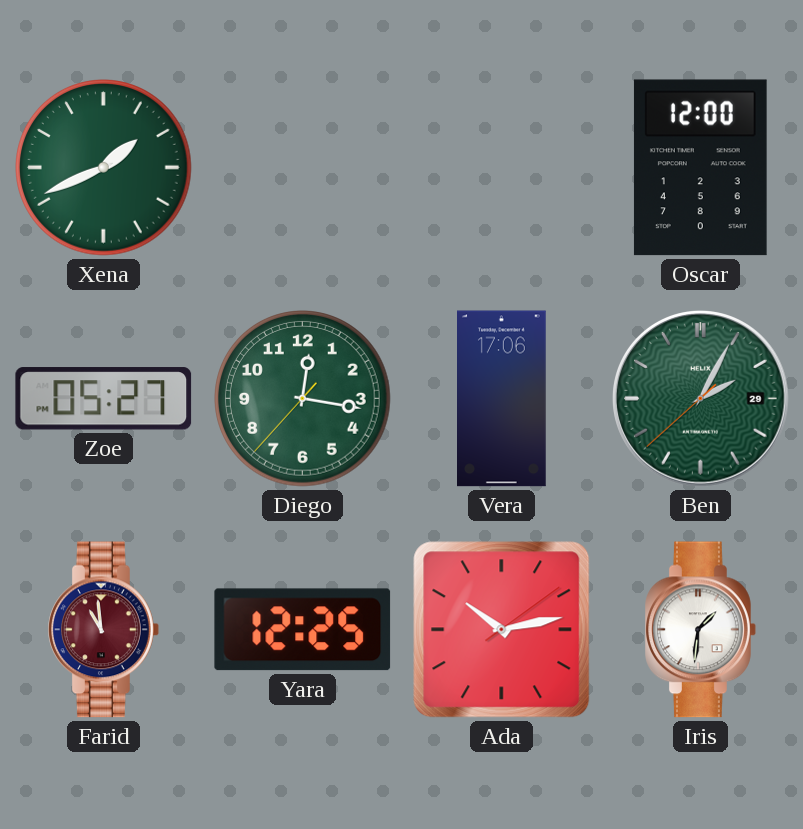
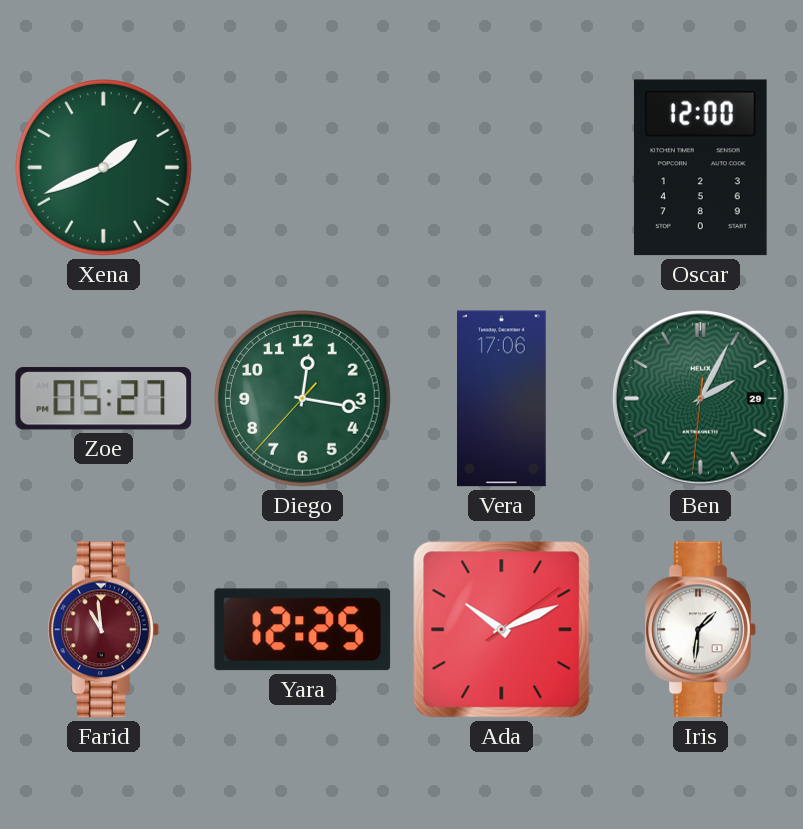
Ben: 2:04:38 -> 2:04:31 (701, 399)
Ada: 10:13 -> 10:11 (502, 630)
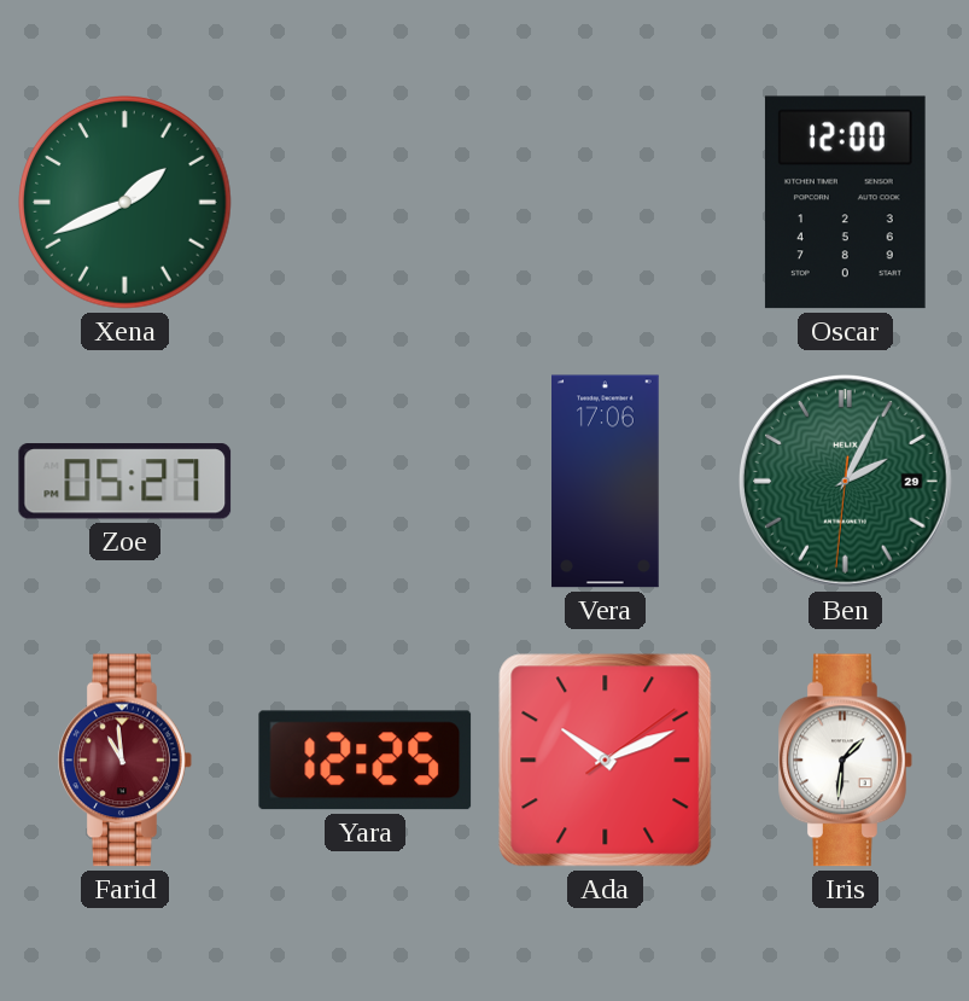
Diego: 12:16 -> none (303, 399)
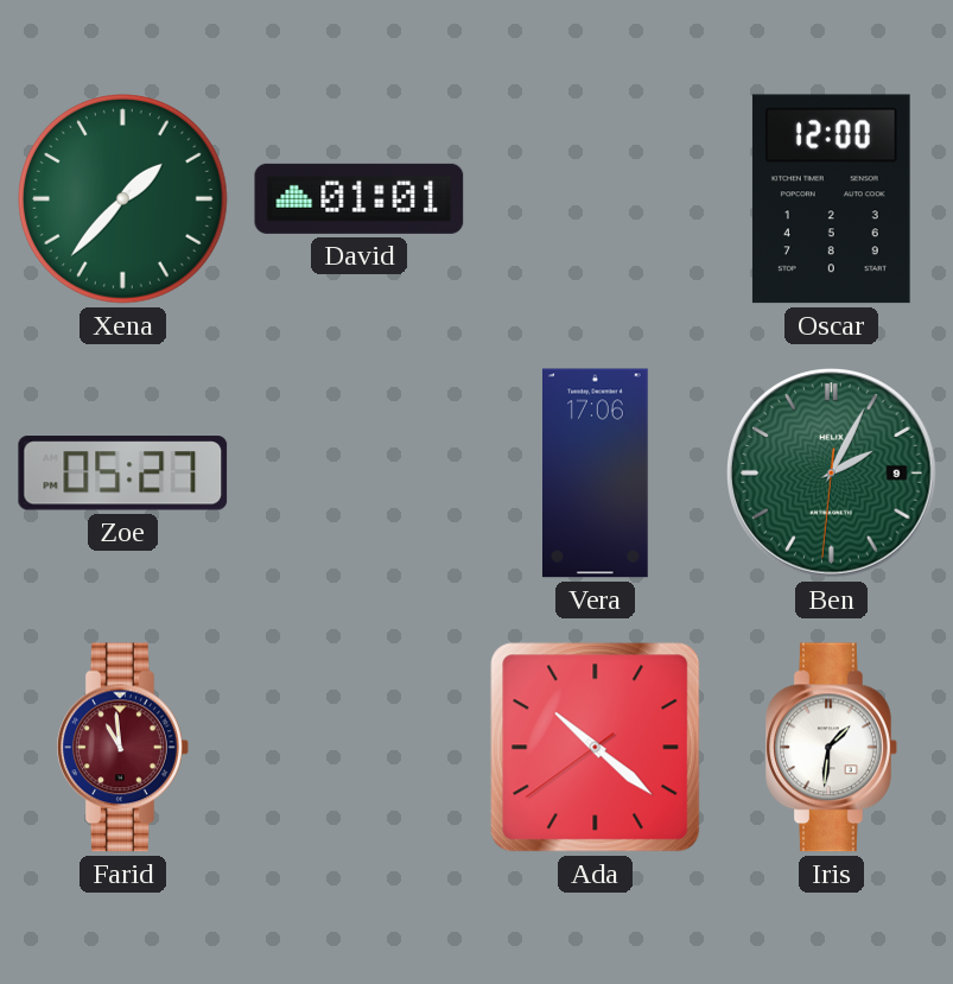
Xena: 1:41 -> 1:37 (123, 199)
David: none -> 01:01 (360, 198)
Ben date: 29 -> 9 (832, 474)
Yara: 12:25 -> none (366, 761)
Ada: 10:11 -> 10:21 (596, 748)
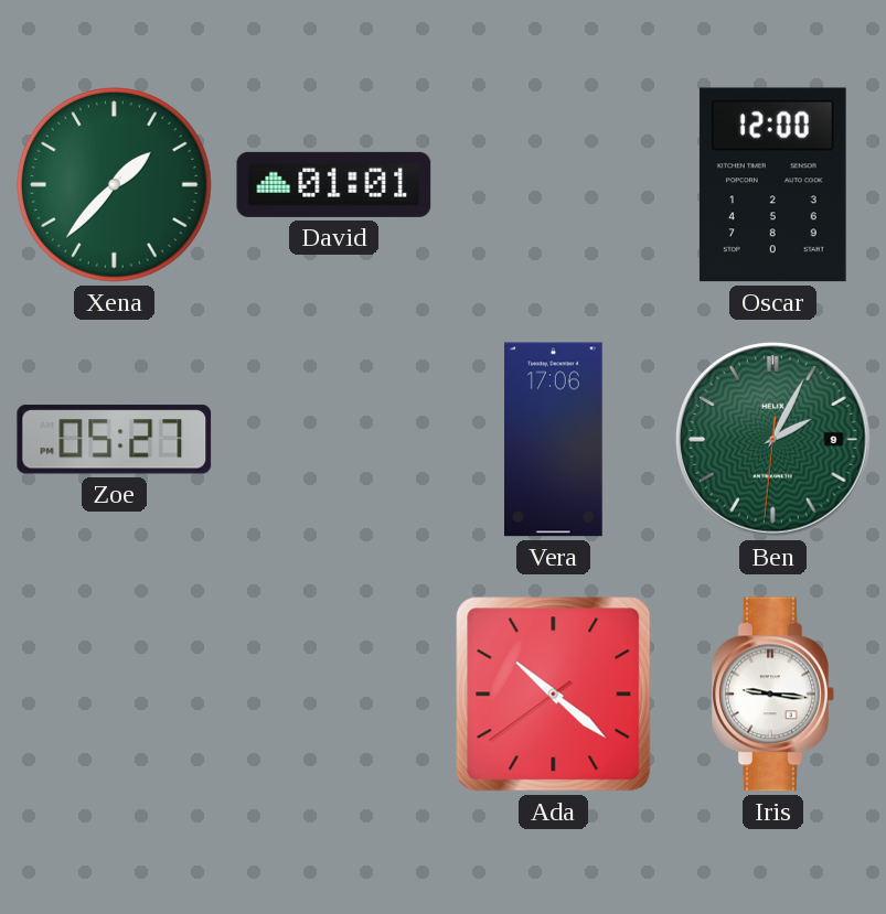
Farid: 10:59 -> none (123, 748)
Iris: 1:31 -> 9:16 (773, 695)
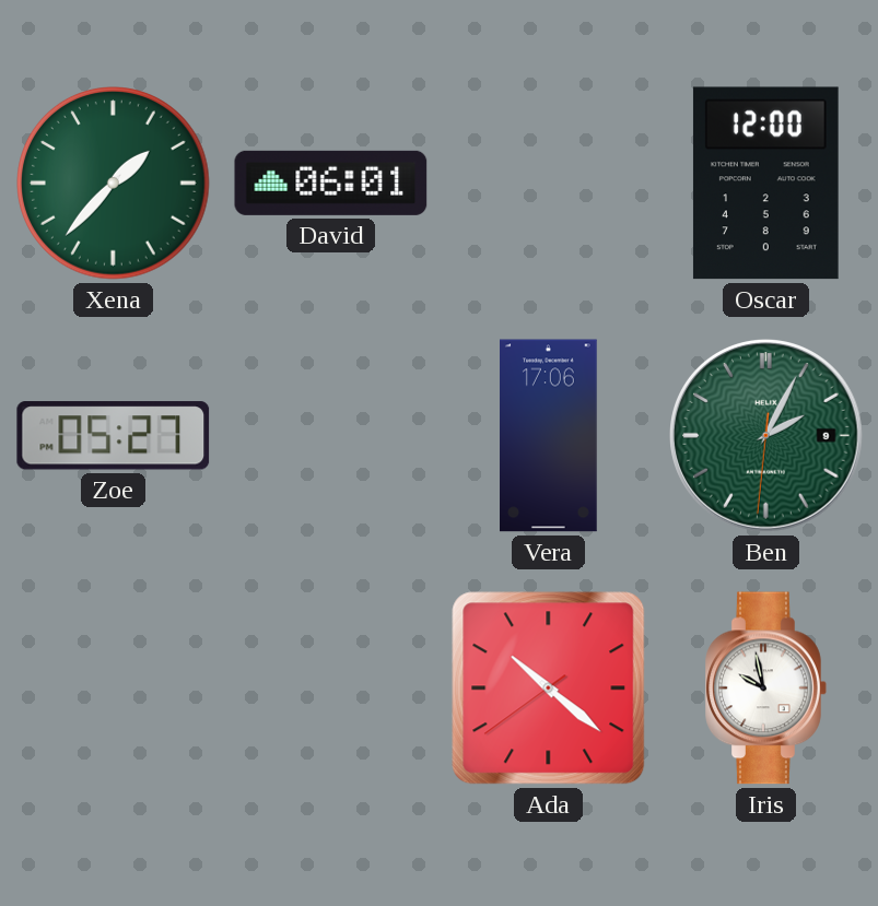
David: 01:01 -> 06:01 (331, 183)
Iris: 9:16 -> 9:58 (766, 689)
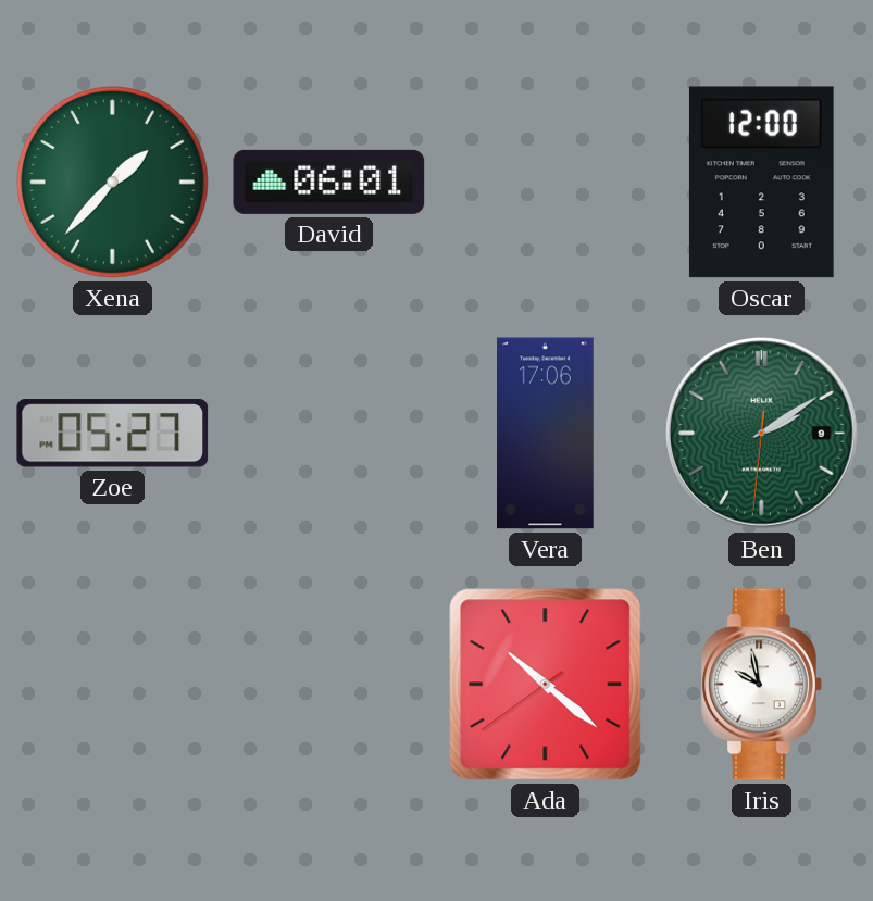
Ben: 2:04 -> 2:09 (762, 434)
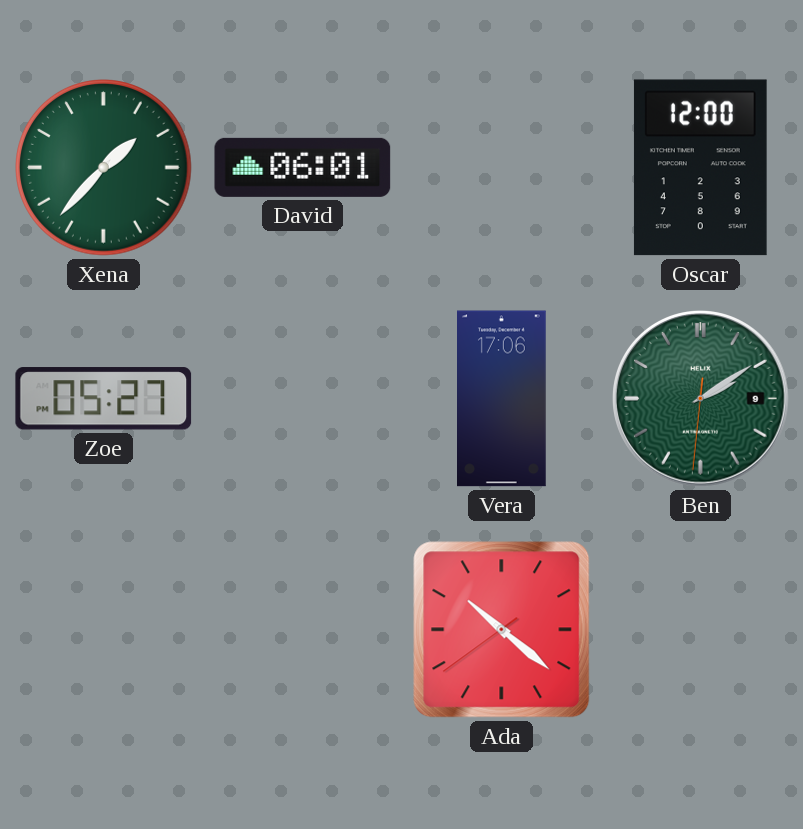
Iris: 9:58 -> none (762, 685)
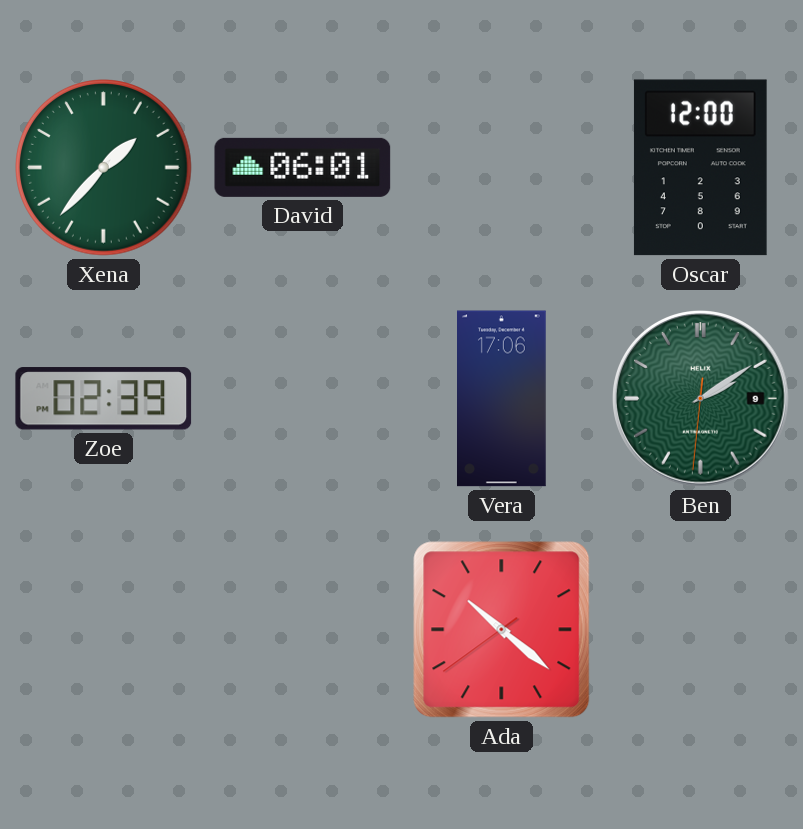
Zoe: 05:27 -> 02:39 (104, 399)
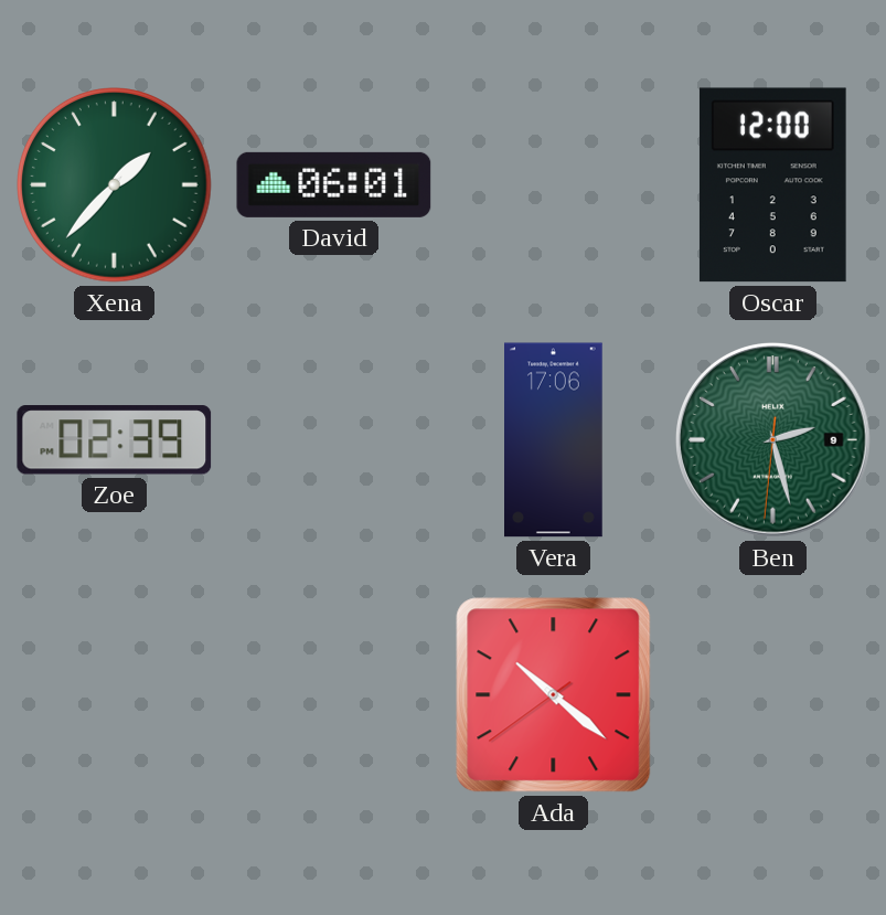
Ben: 2:09 -> 2:27 (773, 440)
